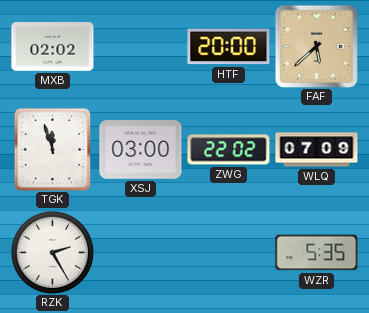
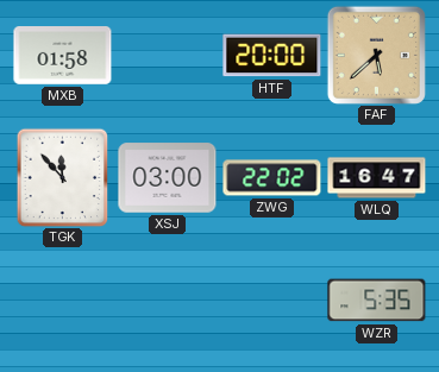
MXB: 02:02 -> 01:58 (63, 56)
TGK: 11:57 -> 11:53 (63, 177)
WLQ: 07:09 -> 16:47 (377, 178)
RZK: 2:25 -> none (52, 252)
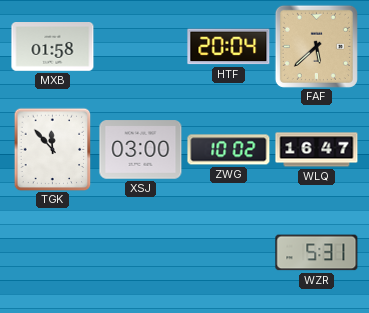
HTF: 20:00 -> 20:04 (229, 47)
ZWG: 22:02 -> 10:02 (229, 150)
WZR: 5:35 -> 5:31 (317, 253)
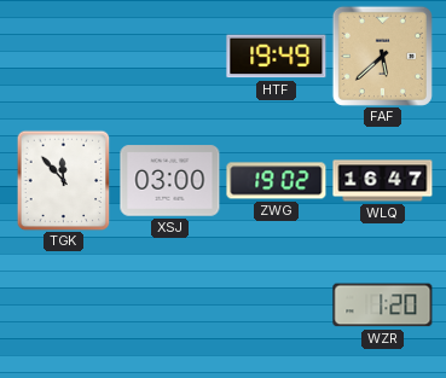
MXB: 01:58 -> none (53, 47)
HTF: 20:04 -> 19:49 (277, 57)
ZWG: 10:02 -> 19:02 (277, 181)
WZR: 5:31 -> 1:20 (383, 306)
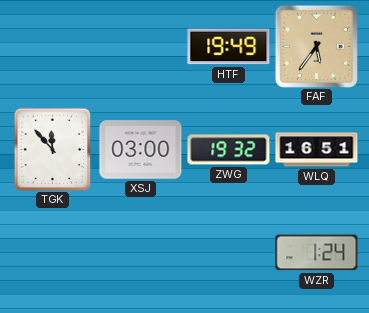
FAF: 5:38 -> 5:36 (316, 46)
ZWG: 19:02 -> 19:32 (229, 150)
WLQ: 16:47 -> 16:51 (317, 150)
WZR: 1:20 -> 1:24 (317, 253)
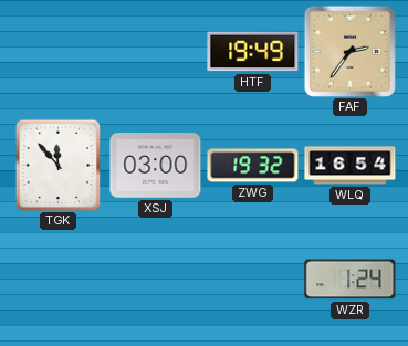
FAF: 5:36 -> 2:36 (349, 51)
WLQ: 16:51 -> 16:54 (351, 166)
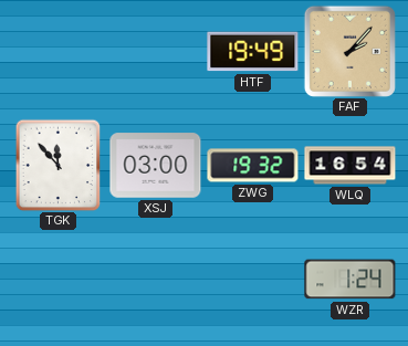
FAF: 2:36 -> 2:07 (349, 51)
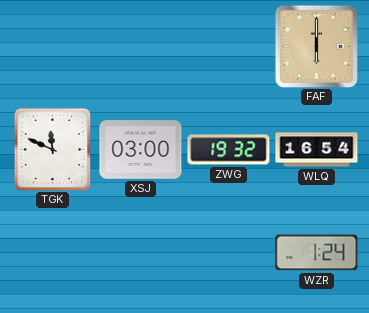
HTF: 19:49 -> none (253, 52)
FAF: 2:07 -> 6:00 (316, 46)
TGK: 11:53 -> 11:49 (53, 149)
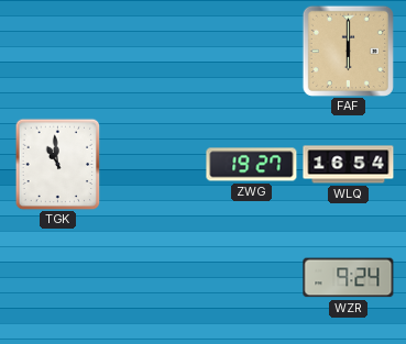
TGK: 11:49 -> 10:59 (58, 164)
XSJ: 03:00 -> none (141, 150)
ZWG: 19:32 -> 19:27 (252, 165)
WZR: 1:24 -> 9:24 (349, 278)
